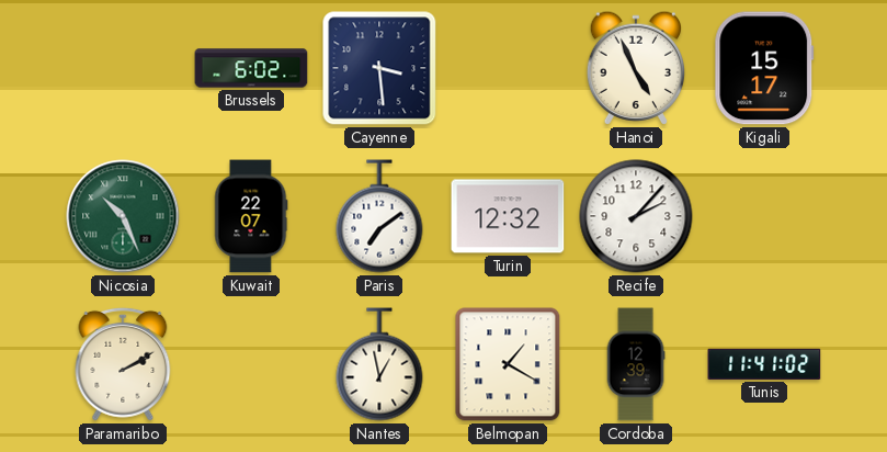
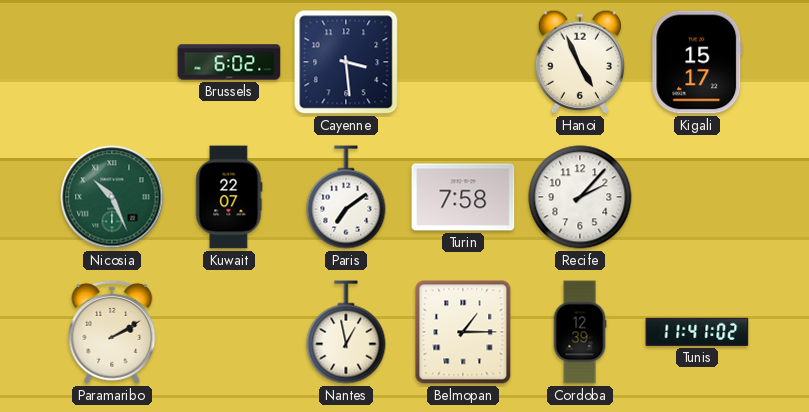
Turin: 12:32 -> 7:58 (463, 197)
Belmopan: 1:20 -> 1:15 (463, 332)
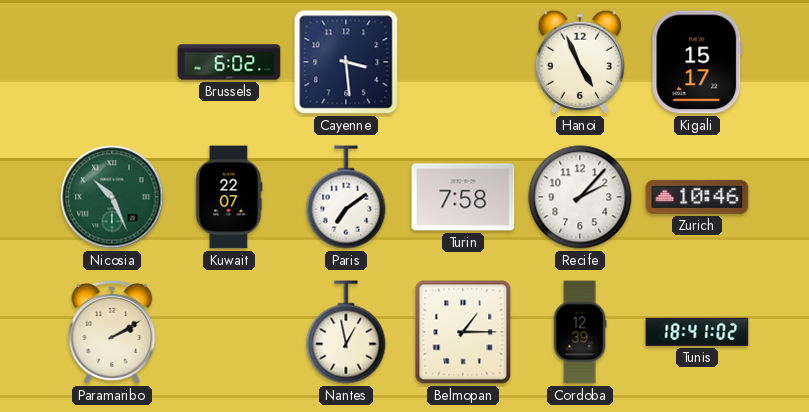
Zurich: none -> 10:46 (697, 197)
Tunis: 11:41 -> 18:41 (697, 332)
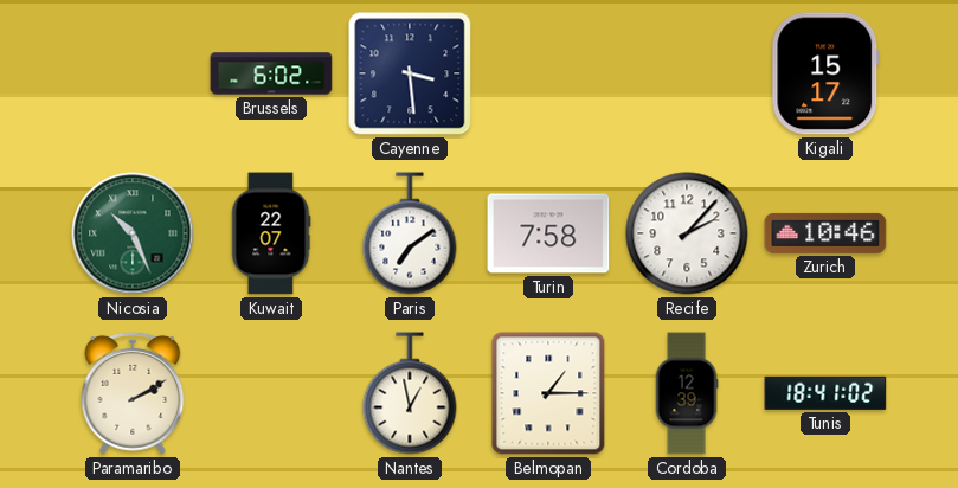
Hanoi: 4:56 -> none (579, 62)
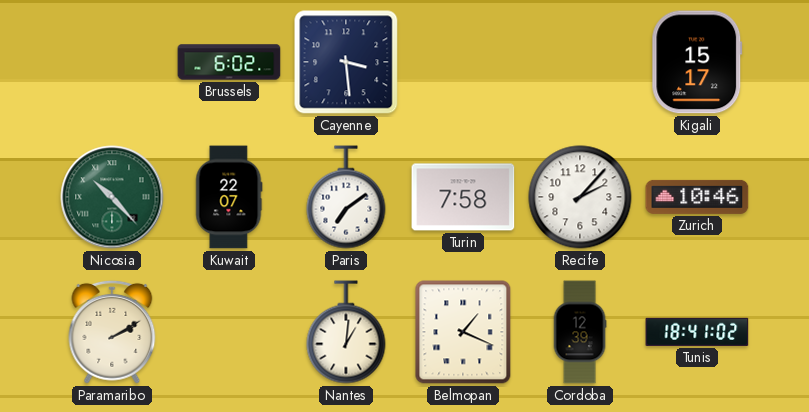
Nicosia: 10:26 -> 10:23 (112, 197)
Nantes: 12:58 -> 1:01 (346, 332)
Belmopan: 1:15 -> 1:19 (463, 332)
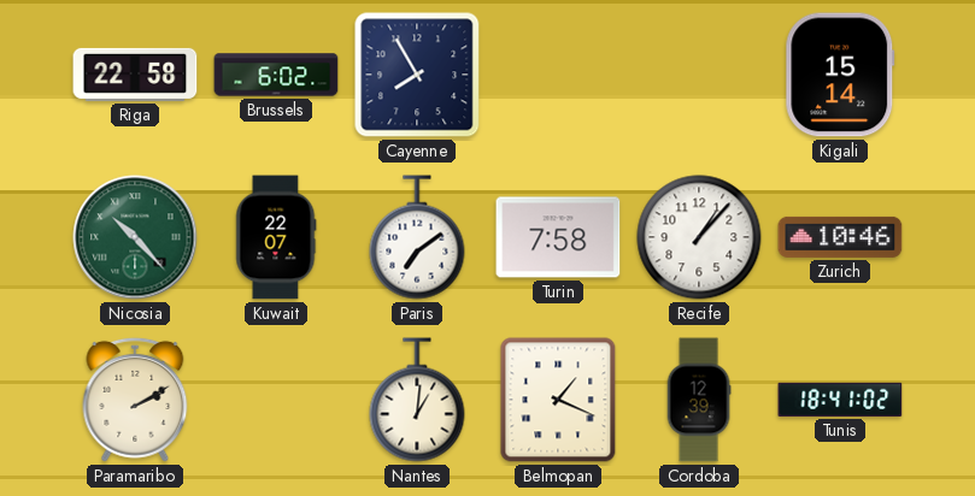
Riga: none -> 22:58 (135, 75)
Cayenne: 3:29 -> 7:55 (417, 75)
Kigali: 15:17 -> 15:14 (840, 75)
Recife: 2:07 -> 1:07 (699, 237)
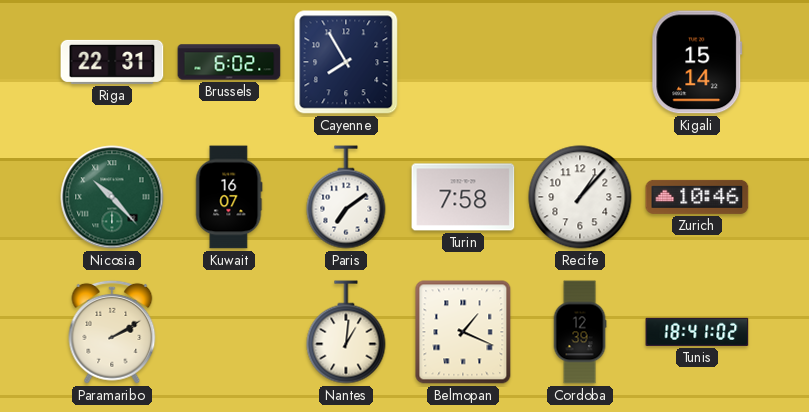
Riga: 22:58 -> 22:31 (112, 62)
Kuwait: 22:07 -> 16:07 (229, 197)
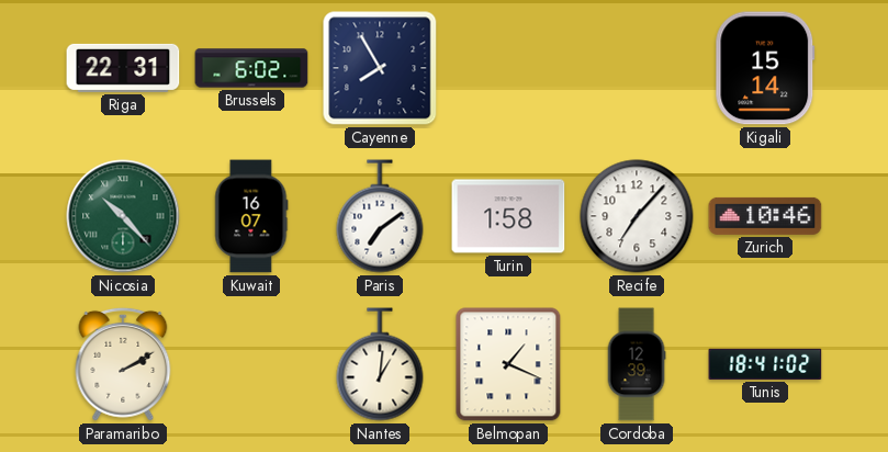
Turin: 7:58 -> 1:58 (508, 216)
Recife: 1:07 -> 7:07 (637, 216)
